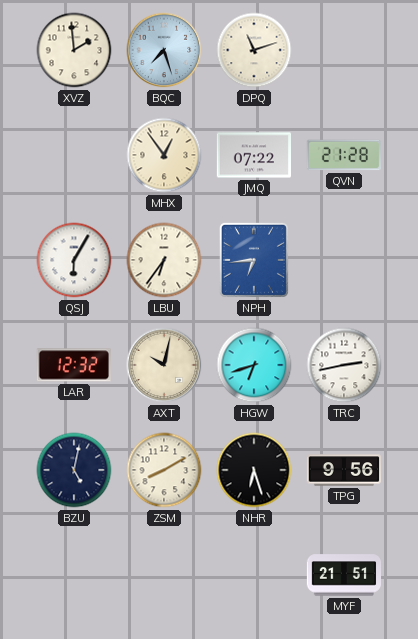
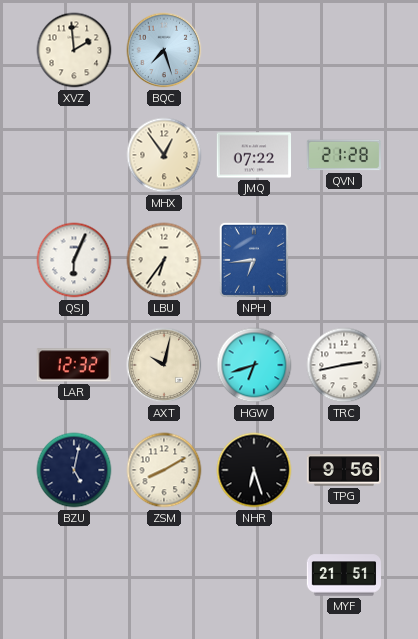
DPQ: 11:12 -> none (254, 50)
QSJ: 6:05 -> 6:04 (74, 260)
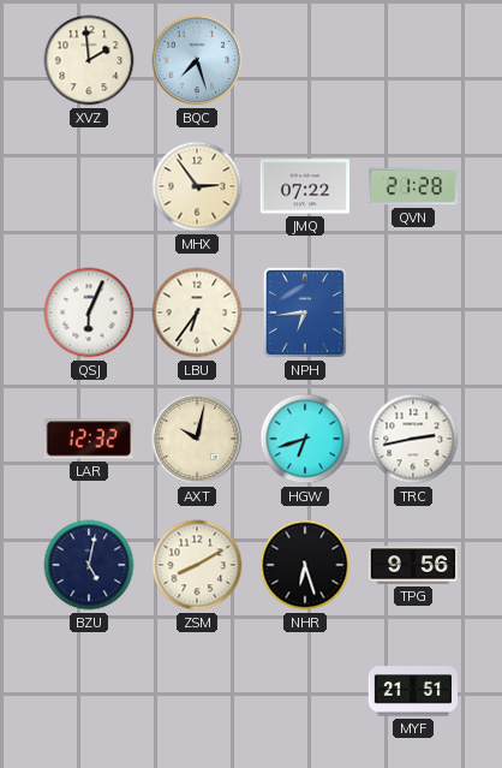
MHX: 12:54 -> 2:54 (197, 186)
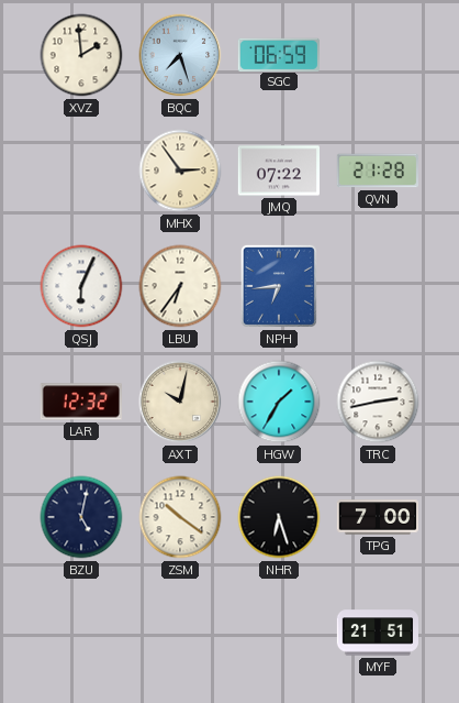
SGC: none -> 06:59 (279, 54)
HGW: 6:42 -> 1:35 (279, 402)
ZSM: 8:10 -> 10:21 (180, 517)
TPG: 9:56 -> 7:00 (377, 517)
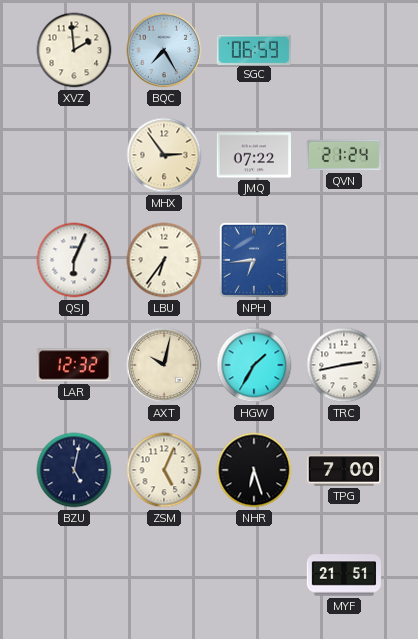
BQC: 7:27 -> 7:25 (164, 50)
QVN: 21:28 -> 21:24 (343, 155)
ZSM: 10:21 -> 5:04 (164, 470)
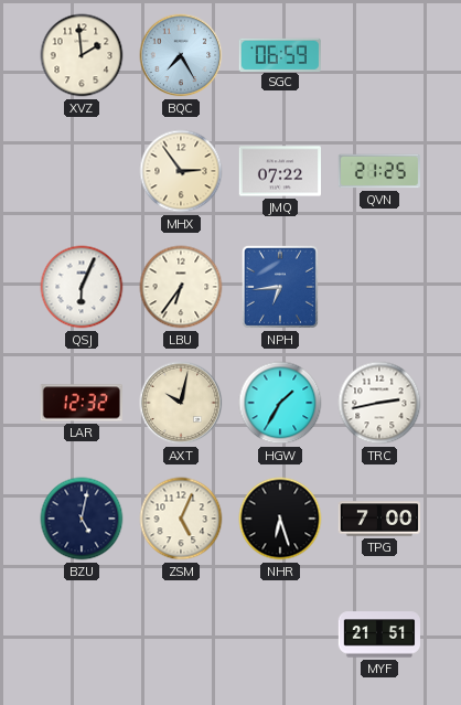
QVN: 21:24 -> 21:25 (378, 171)
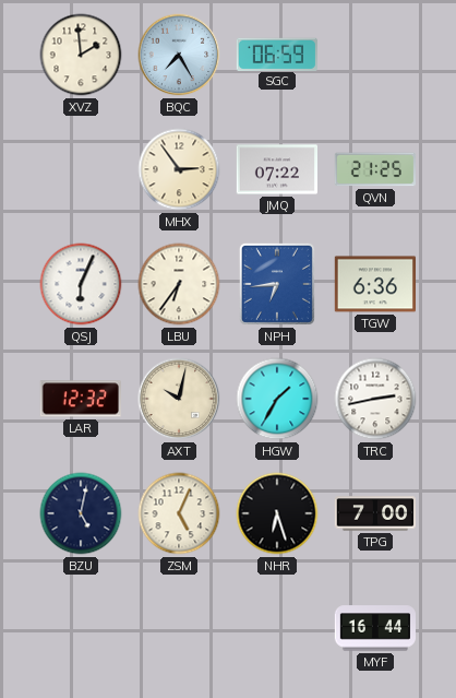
TGW: none -> 6:36 (374, 284)
MYF: 21:51 -> 16:44 (374, 628)
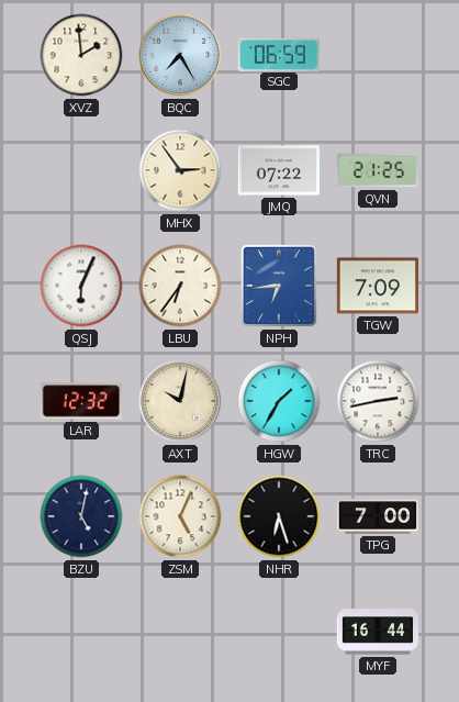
TGW: 6:36 -> 7:09 (377, 286)
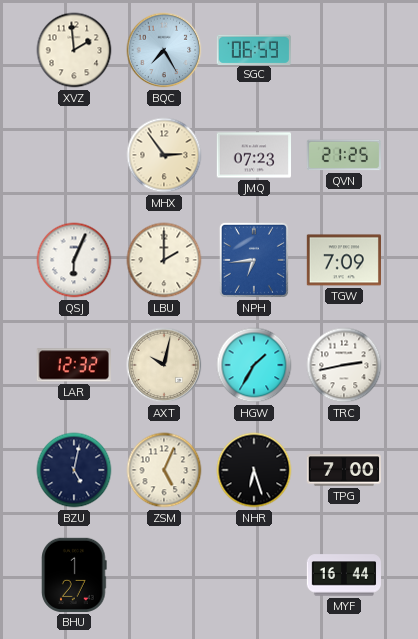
JMQ: 07:22 -> 07:23 (253, 155)
LBU: 6:36 -> 2:00 (164, 260)
BHU: none -> 1:27 (74, 575)
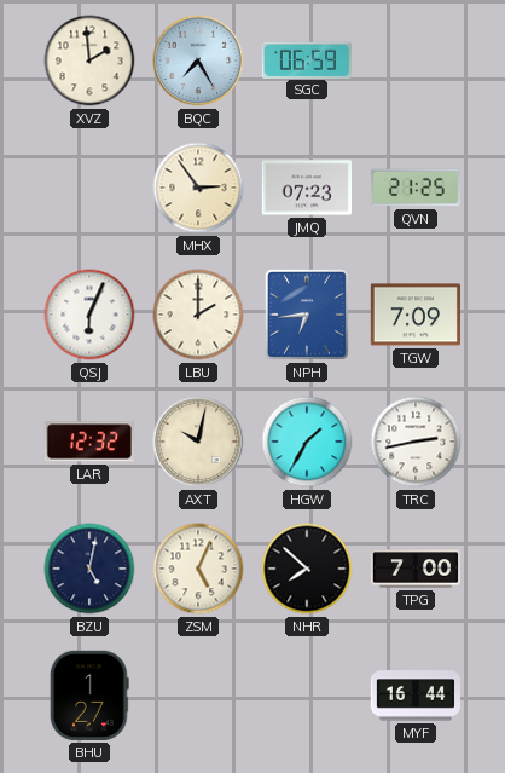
NHR: 6:27 -> 7:52 (307, 569)
